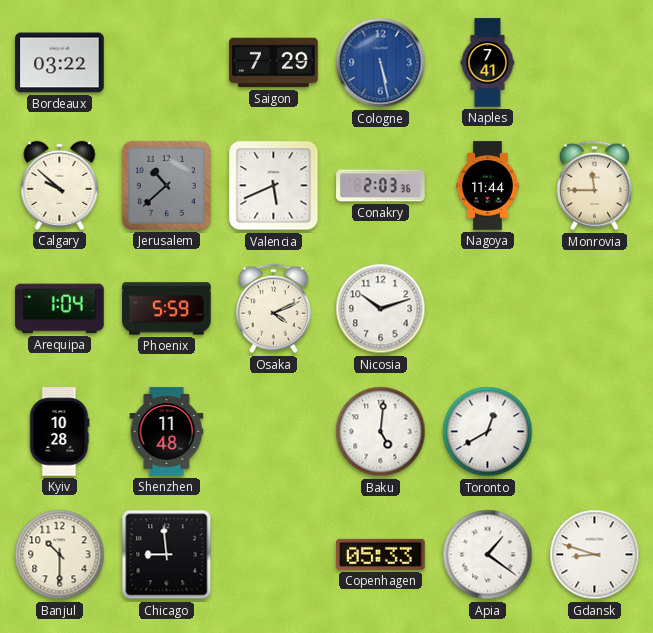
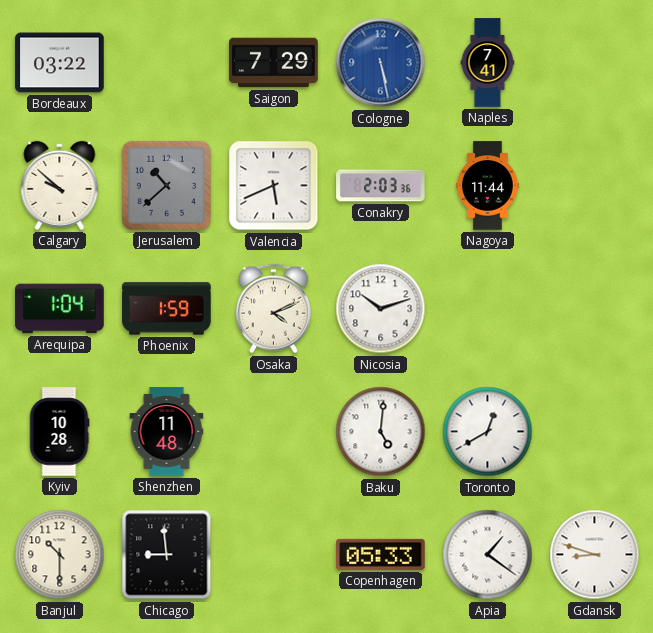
Monrovia: 11:45 -> none (594, 186)
Phoenix: 5:59 -> 1:59 (167, 309)
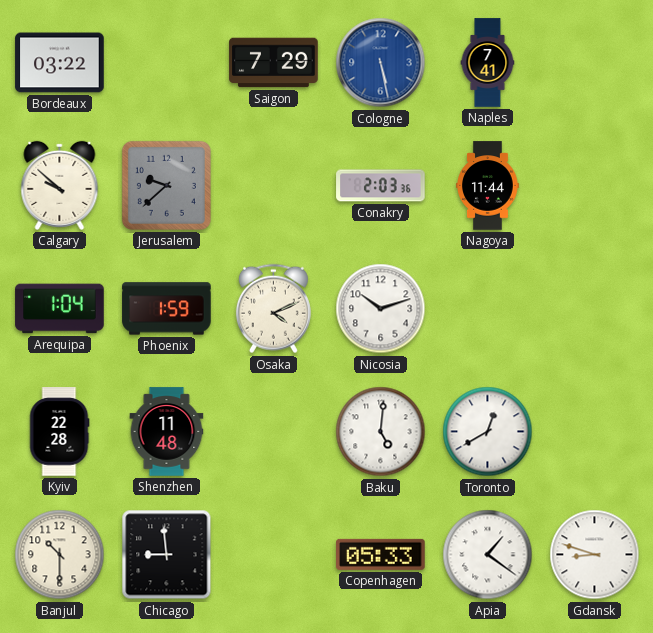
Jerusalem: 10:38 -> 9:38 (166, 185)
Valencia: 5:41 -> none (274, 186)
Kyiv: 10:28 -> 22:28 (59, 432)
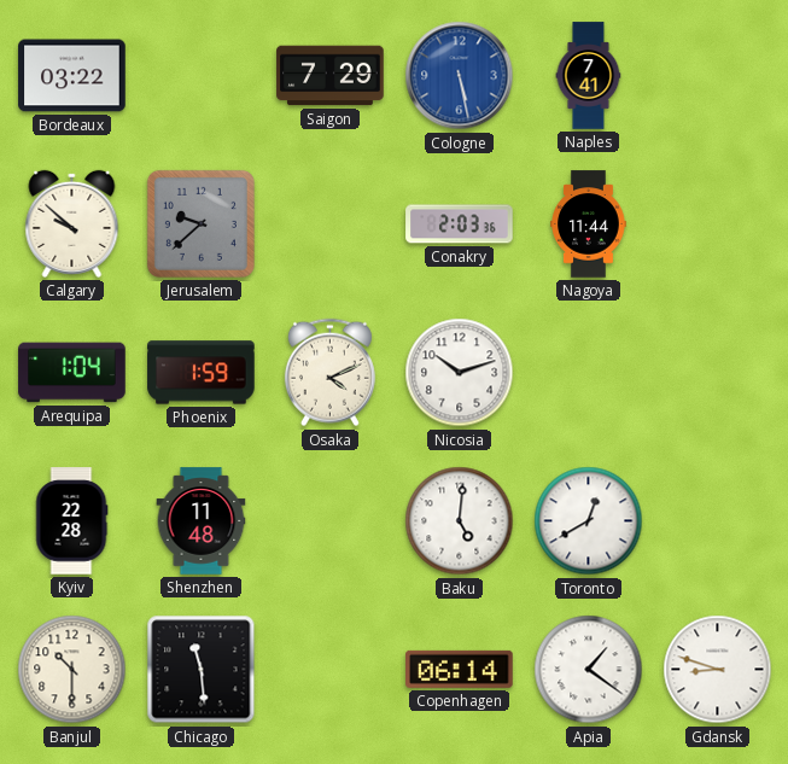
Chicago: 8:59 -> 11:29 (202, 670)
Copenhagen: 05:33 -> 06:14 (460, 669)
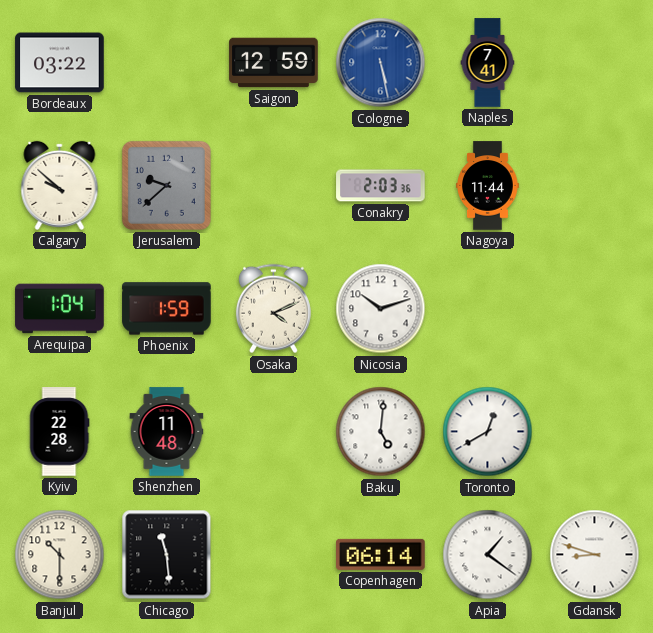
Saigon: 7:29 -> 12:59 (274, 63)
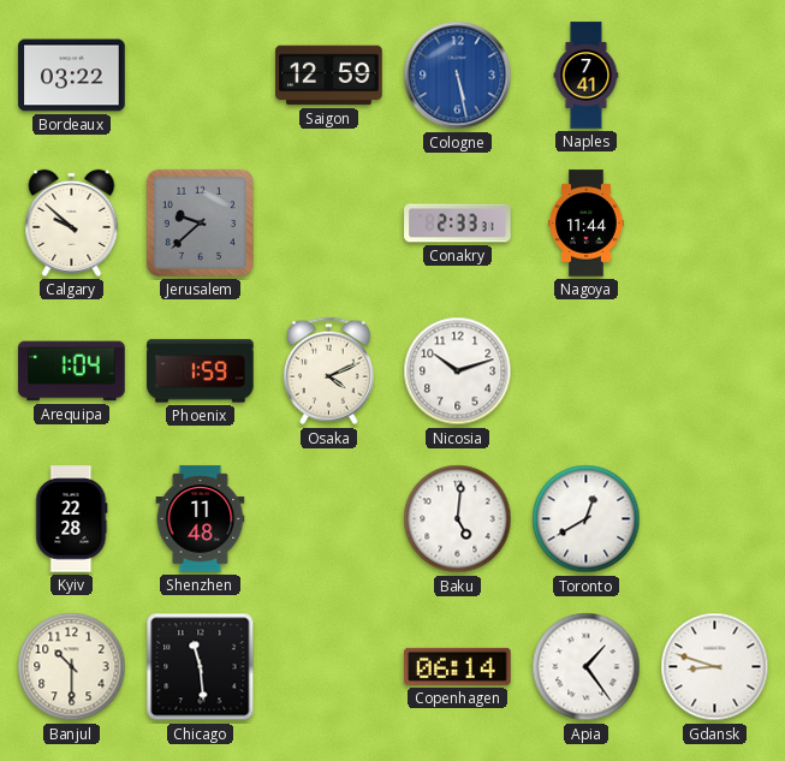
Conakry: 2:03 -> 2:33 (458, 224)
Apia: 1:21 -> 1:24 (587, 667)
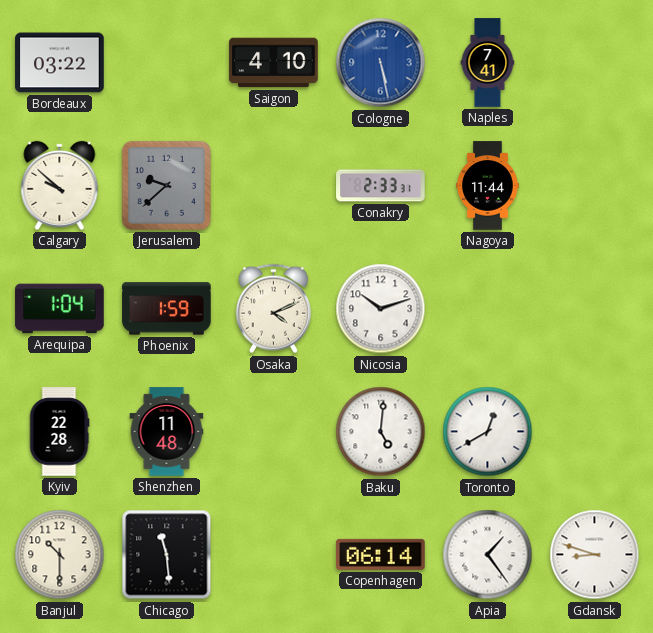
Saigon: 12:59 -> 4:10 (274, 63)
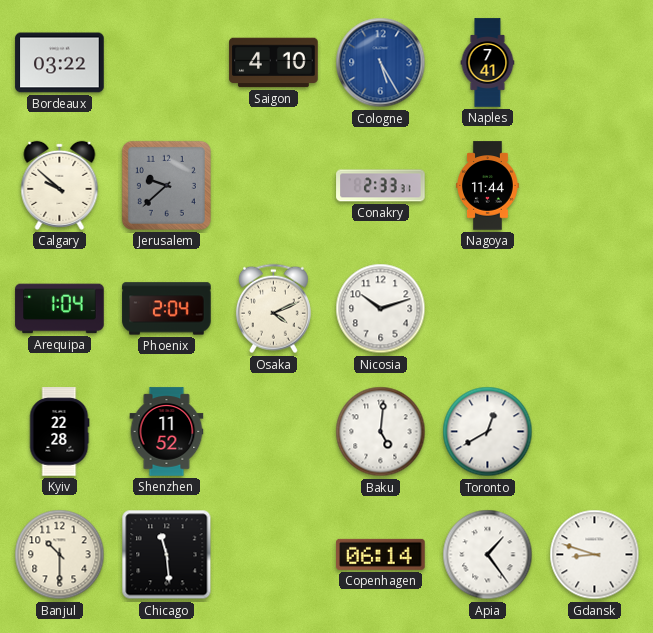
Cologne: 5:28 -> 5:25 (381, 63)
Phoenix: 1:59 -> 2:04 (167, 309)
Shenzhen: 11:48 -> 11:52 (167, 432)
